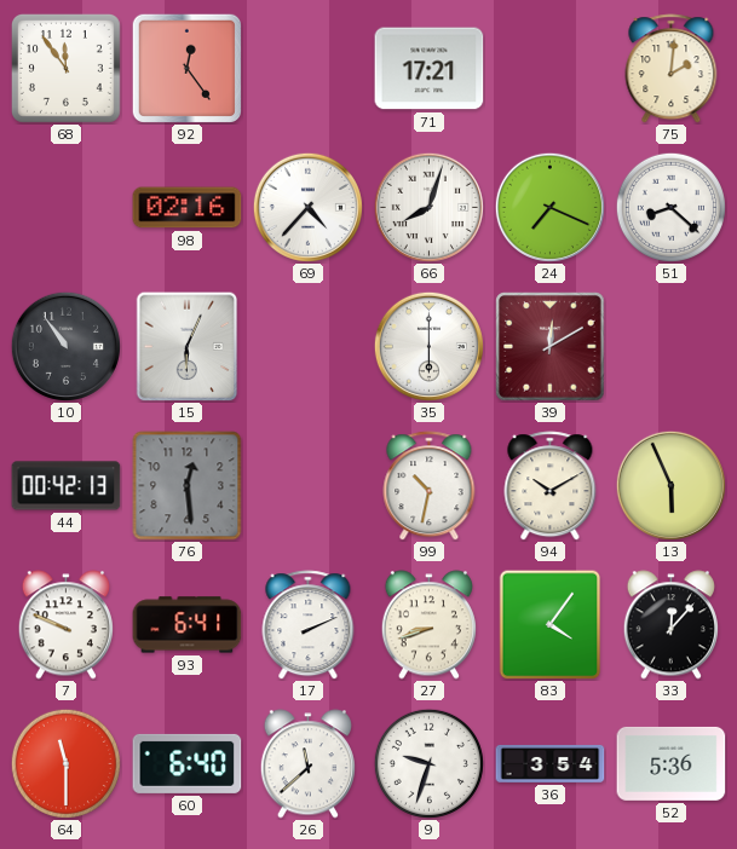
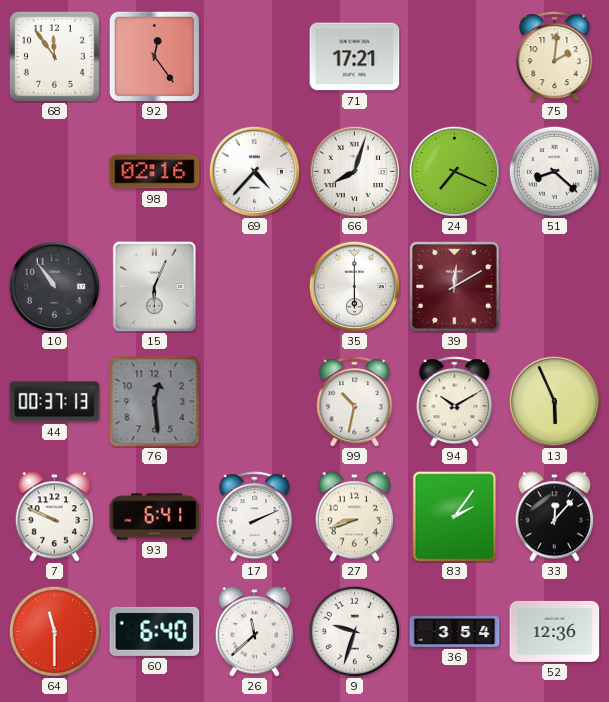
44: 00:42 -> 00:37 (55, 402)
83: 4:06 -> 2:06 (455, 516)
52: 5:36 -> 12:36 (555, 631)
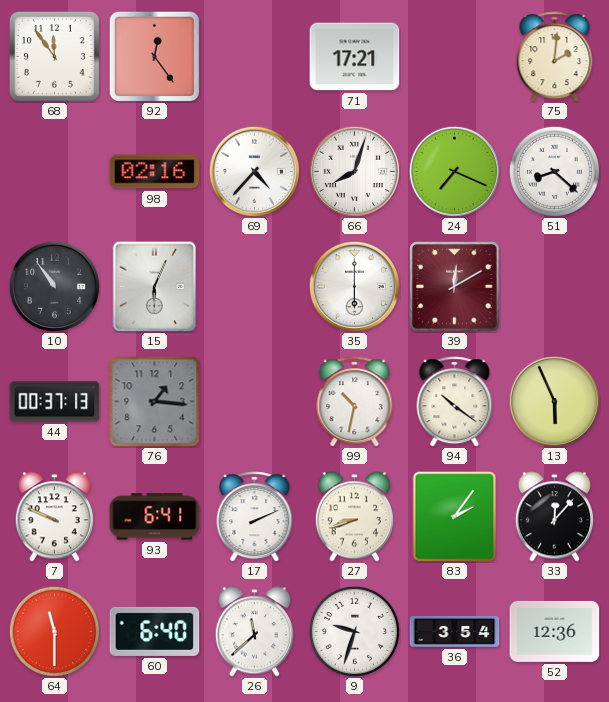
76: 12:29 -> 1:16 (155, 402)
94: 10:10 -> 10:21 (455, 402)
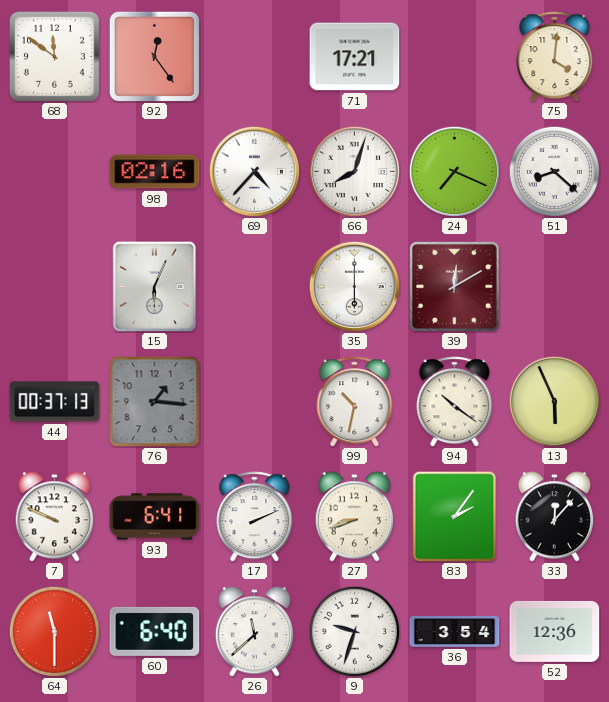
68: 11:54 -> 11:51 (54, 56)
75: 2:01 -> 4:01 (555, 57)
10: 10:54 -> none (54, 286)
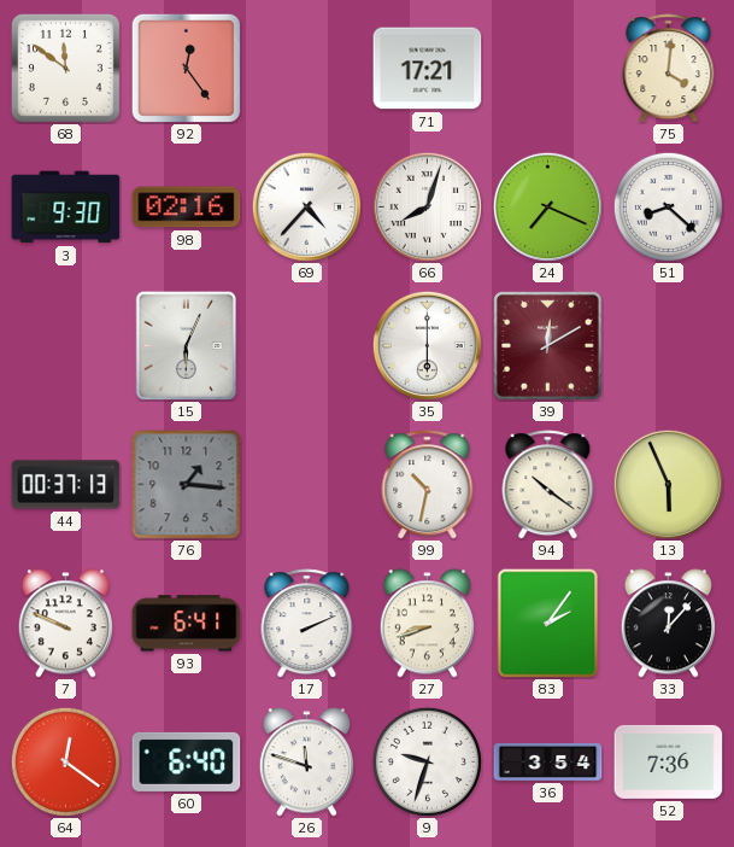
3: none -> 9:30 (66, 208)
64: 11:30 -> 12:21 (65, 761)
26: 11:38 -> 11:48 (306, 763)
52: 12:36 -> 7:36 (669, 761)
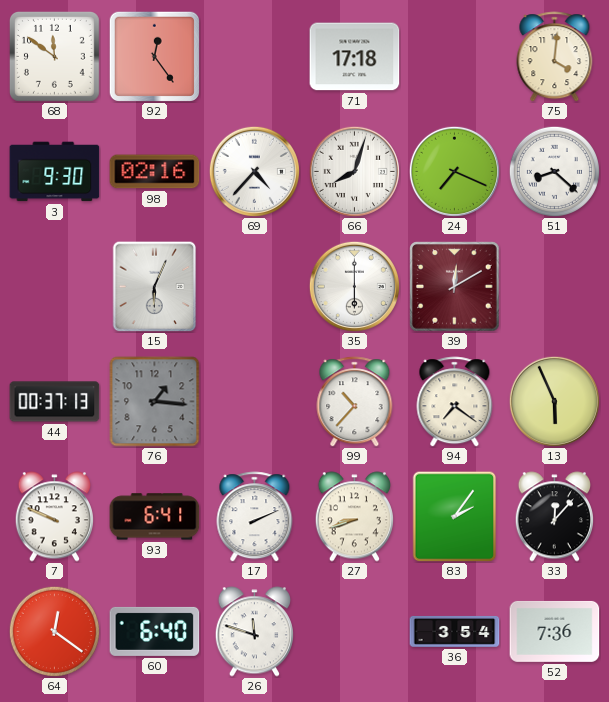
71: 17:21 -> 17:18 (355, 57)
99: 10:32 -> 10:37 (355, 402)
94: 10:21 -> 7:21 (455, 402)
9: 9:33 -> none (427, 761)
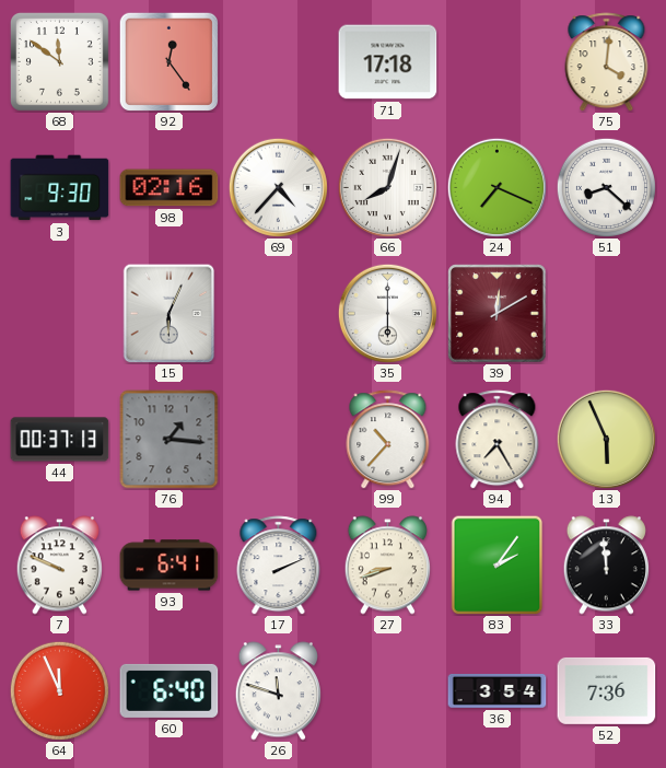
94: 7:21 -> 7:25 (498, 440)
33: 12:07 -> 11:59 (606, 566)
64: 12:21 -> 11:56 (59, 690)
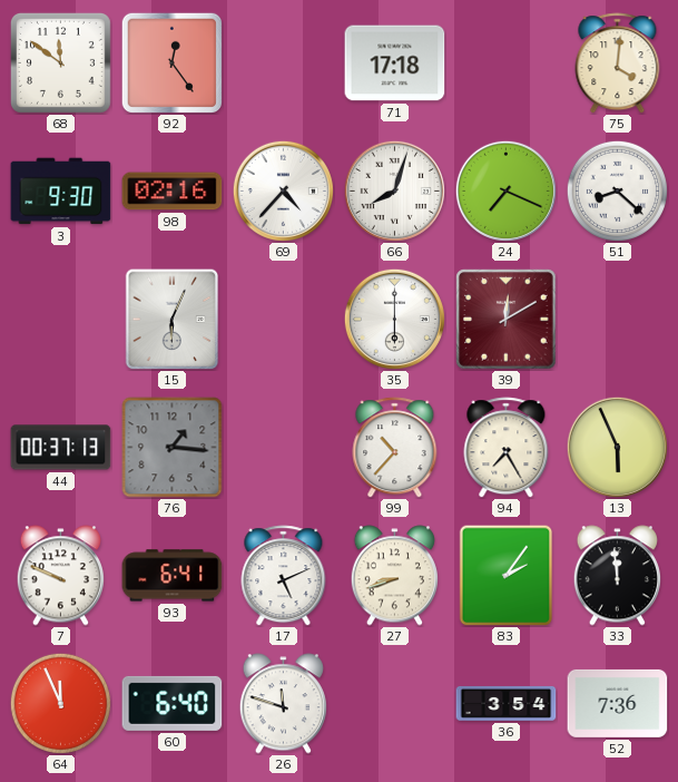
17: 2:11 -> 5:11 (284, 576)
